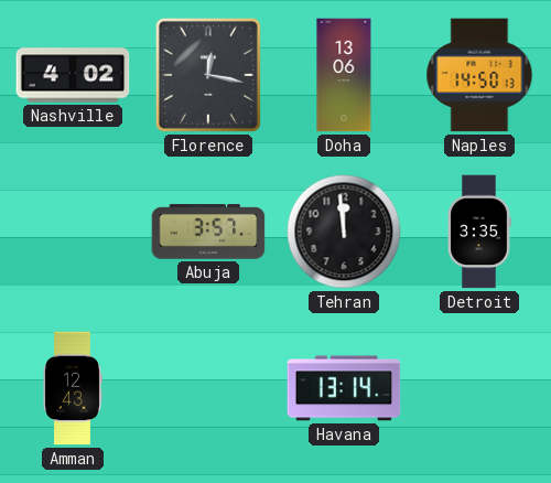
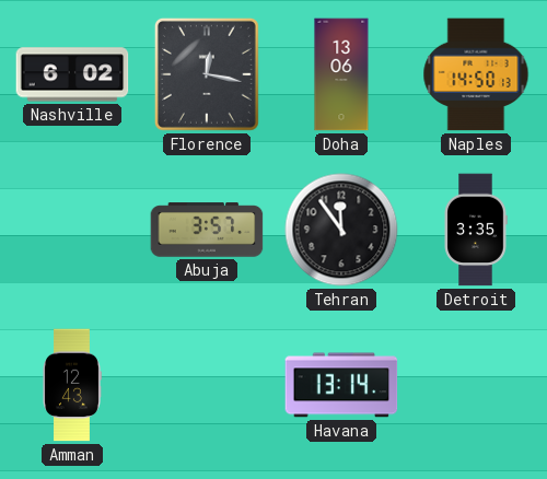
Nashville: 4:02 -> 6:02 (72, 74)
Tehran: 11:59 -> 11:54 (341, 230)
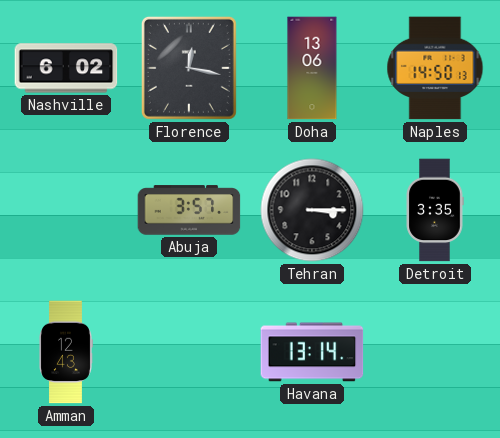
Tehran: 11:54 -> 3:15 (312, 210)
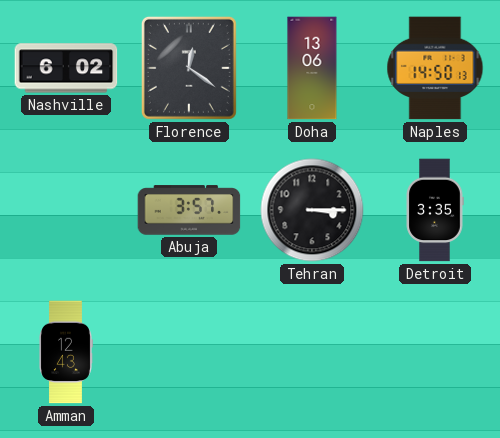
Florence: 12:17 -> 12:21 (189, 68)
Havana: 13:14 -> none (312, 352)
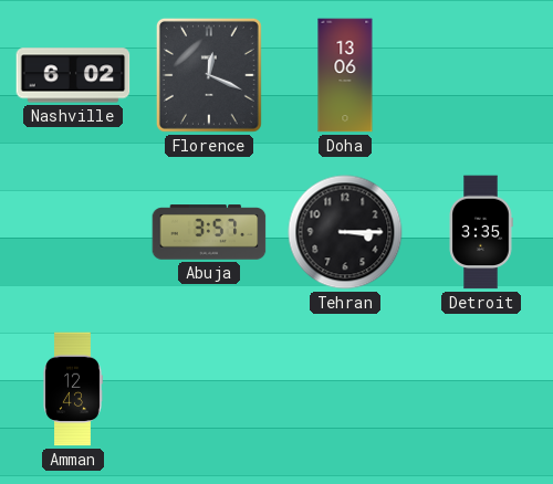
Florence: 12:21 -> 12:19 (209, 75)
Naples: 14:50 -> none (435, 68)
